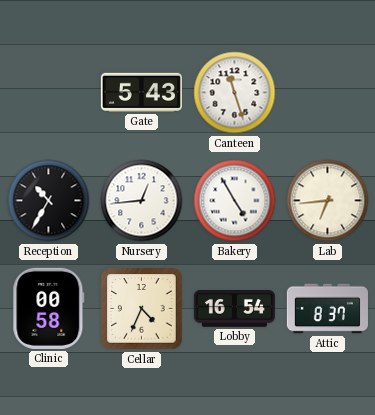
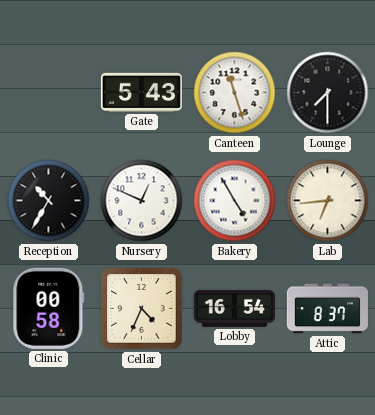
Lounge: none -> 7:30 (328, 93)
Nursery: 12:44 -> 12:49 (142, 201)
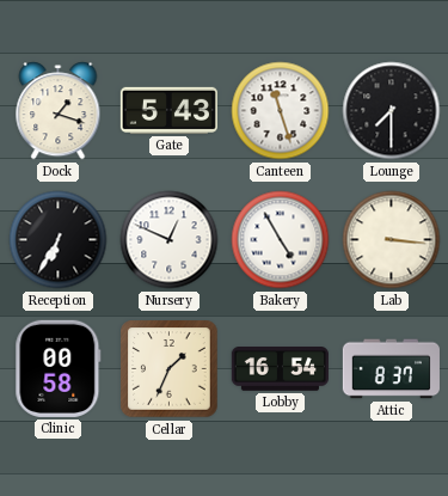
Dock: none -> 1:18 (59, 111)
Reception: 10:35 -> 6:35 (59, 240)
Lab: 6:44 -> 3:16 (392, 240)
Cellar: 4:34 -> 1:34 (170, 369)
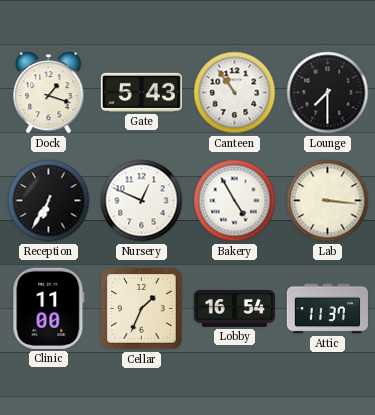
Canteen: 11:27 -> 10:54 (235, 93)
Clinic: 00:58 -> 11:00 (49, 308)
Attic: 8:37 -> 11:37 (327, 309)
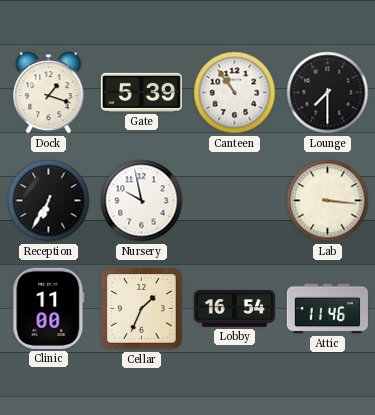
Gate: 5:43 -> 5:39 (141, 92)
Nursery: 12:49 -> 9:58 (142, 201)
Bakery: 4:55 -> none (235, 201)
Attic: 11:37 -> 11:46 (327, 309)
